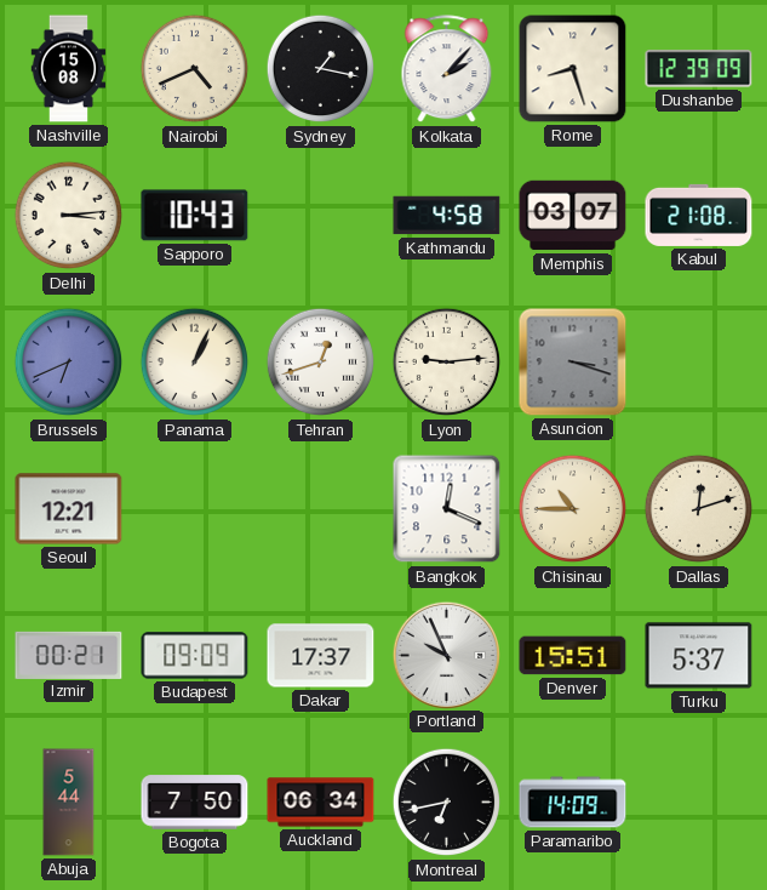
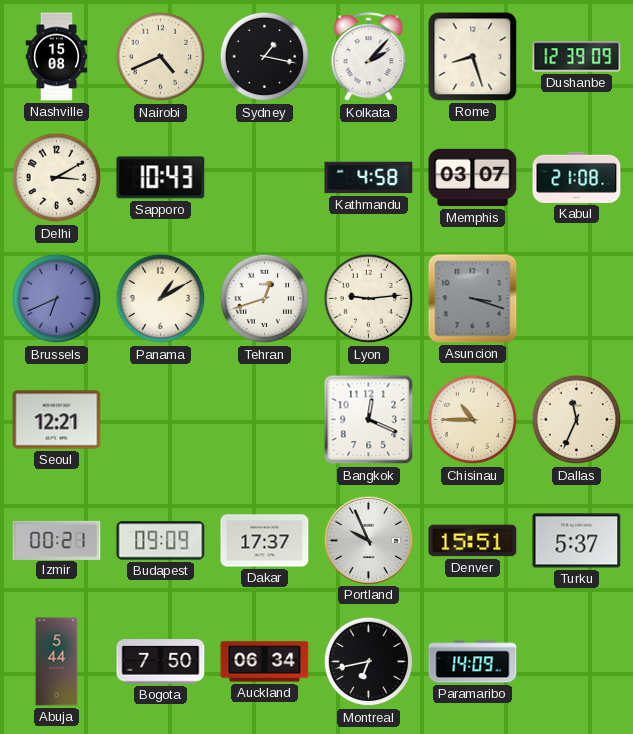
Delhi: 3:14 -> 3:10 (57, 178)
Panama: 1:04 -> 1:10 (161, 299)
Dallas: 12:12 -> 11:34 (577, 420)
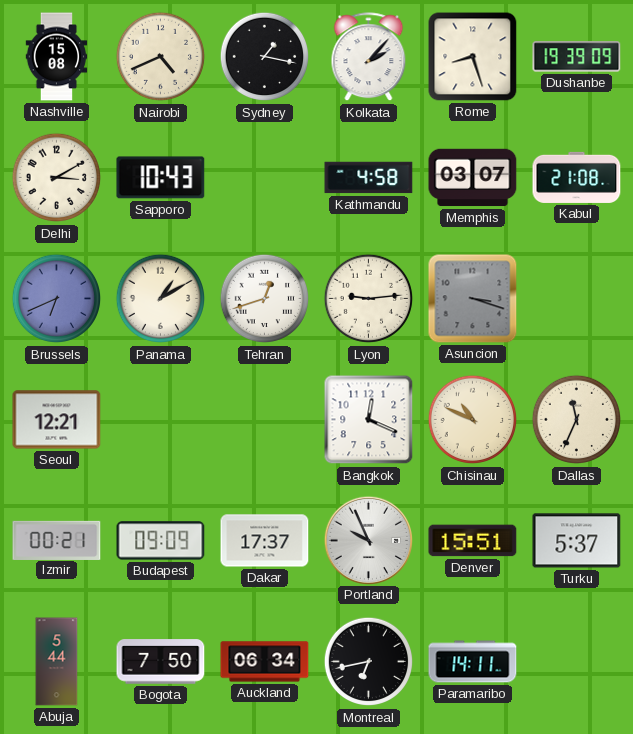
Dushanbe: 12:39 -> 19:39 (577, 57)
Chisinau: 10:45 -> 10:49 (473, 420)
Paramaribo: 14:09 -> 14:11 (473, 662)
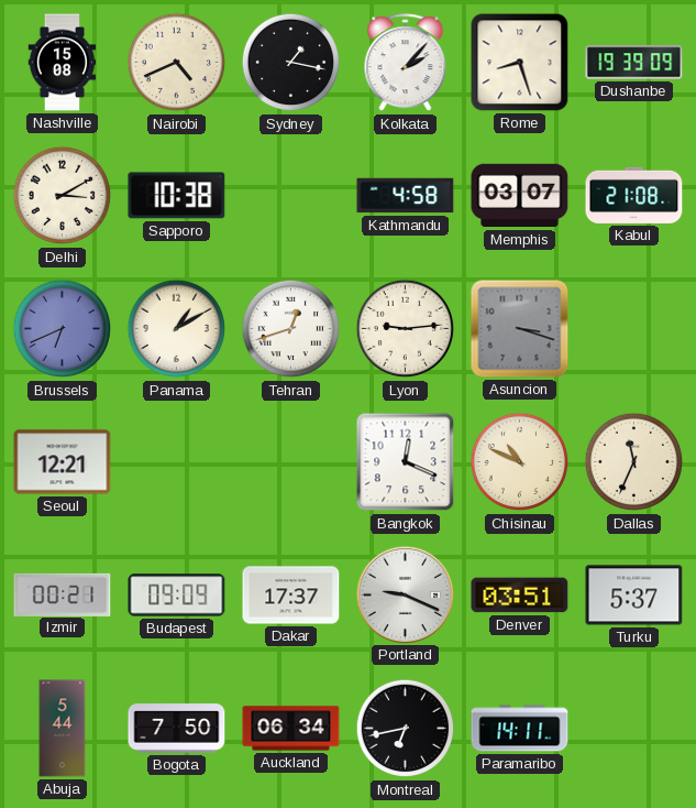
Sapporo: 10:43 -> 10:38 (177, 196)
Portland: 9:56 -> 9:19 (405, 594)
Denver: 15:51 -> 03:51 (520, 596)
